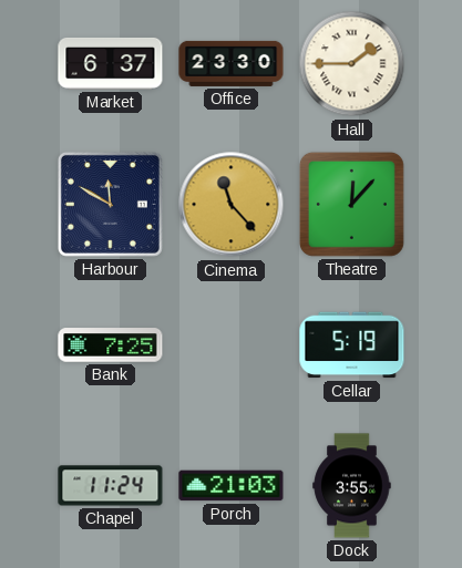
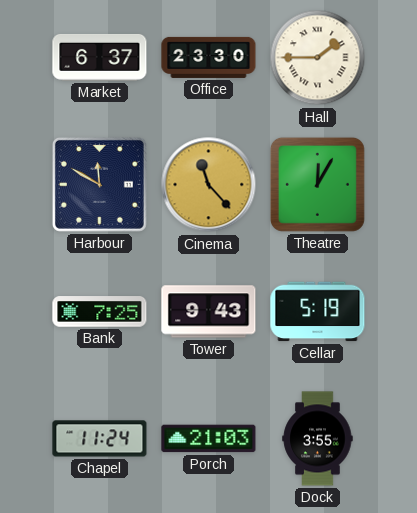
Theatre: 12:07 -> 12:05 (317, 184)
Tower: none -> 9:43 (209, 312)
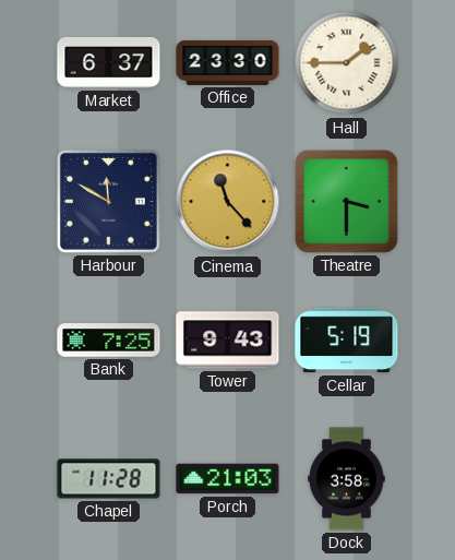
Theatre: 12:05 -> 3:30 (346, 201)
Chapel: 11:24 -> 11:28 (109, 479)
Dock: 3:55 -> 3:58 (347, 479)
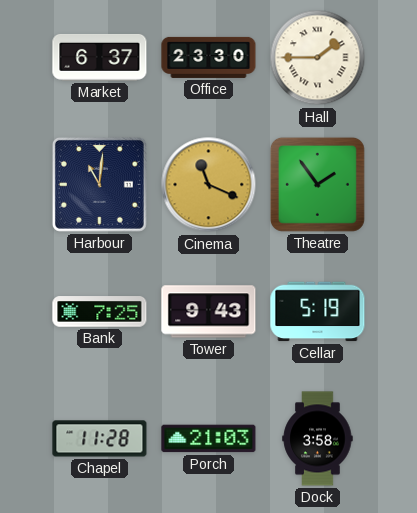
Harbour: 11:50 -> 11:01 (99, 184)
Cinema: 11:23 -> 11:19 (209, 185)
Theatre: 3:30 -> 1:54 (317, 184)
